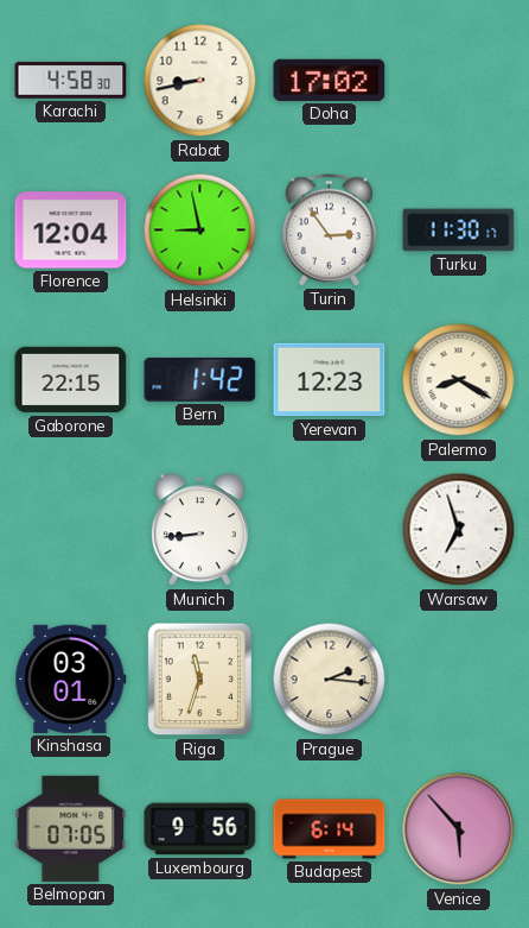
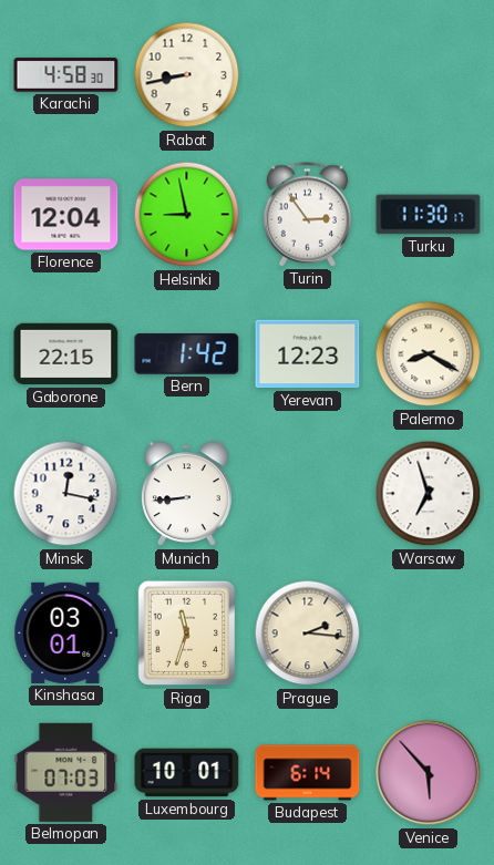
Doha: 17:02 -> none (330, 80)
Minsk: none -> 12:17 (66, 494)
Belmopan: 07:05 -> 07:03 (66, 772)
Luxembourg: 9:56 -> 10:01 (187, 773)
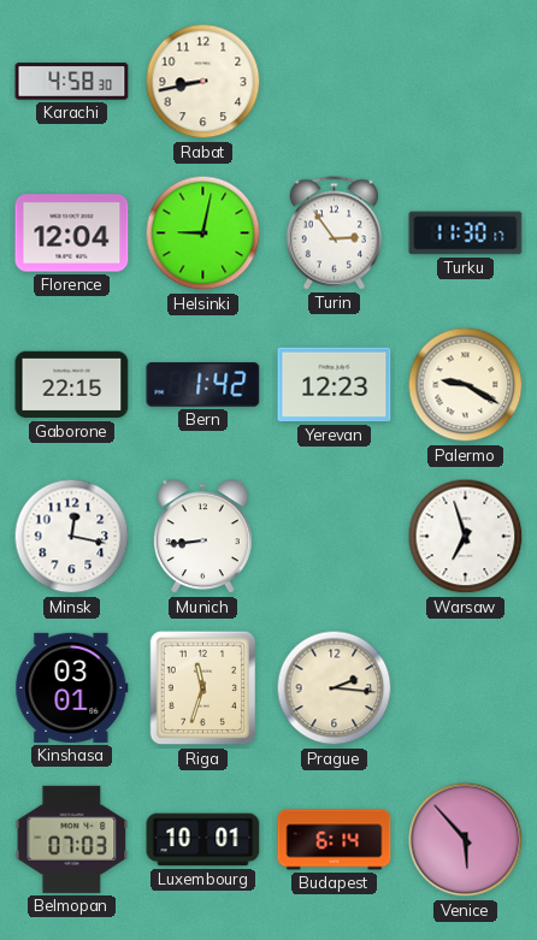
Helsinki: 8:58 -> 9:02 (203, 233)
Palermo: 8:20 -> 9:20 (466, 385)
